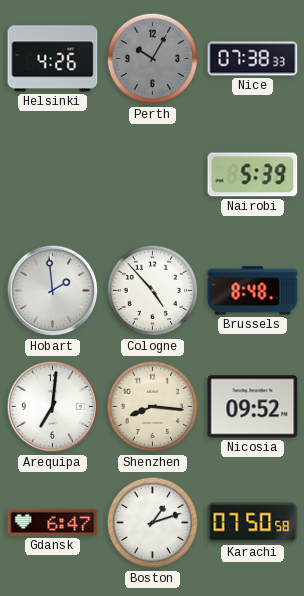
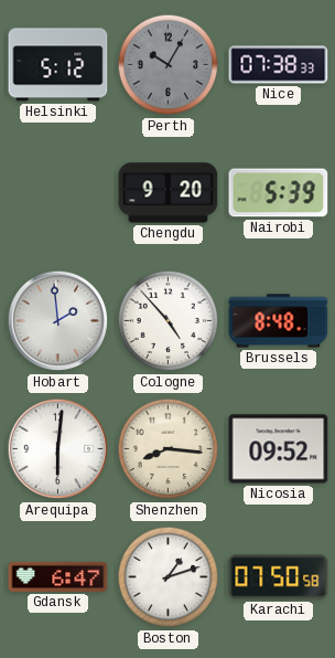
Helsinki: 4:26 -> 5:12 (58, 65)
Chengdu: none -> 9:20 (169, 193)
Arequipa: 7:01 -> 6:01 (58, 449)
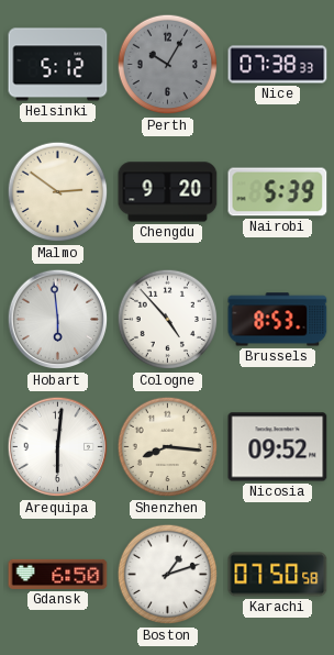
Malmo: none -> 2:51 (58, 192)
Hobart: 1:59 -> 5:59 (58, 320)
Brussels: 8:48 -> 8:53 (278, 320)
Gdansk: 6:47 -> 6:50 (58, 574)
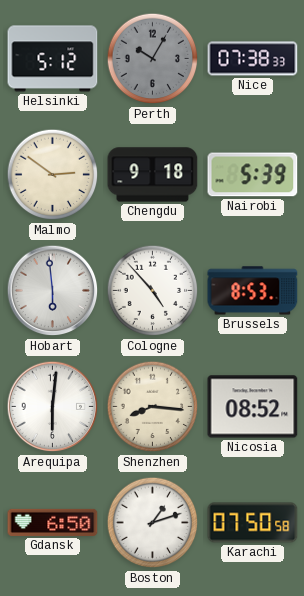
Chengdu: 9:20 -> 9:18 (153, 175)
Nicosia: 09:52 -> 08:52 (253, 407)
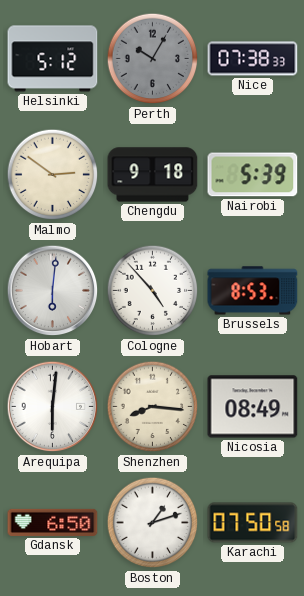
Hobart: 5:59 -> 6:01 (53, 291)
Nicosia: 08:52 -> 08:49 (253, 407)
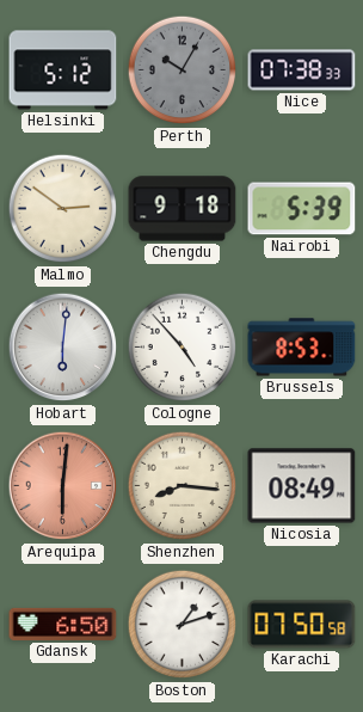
Arequipa dial: white -> salmon (63, 486)
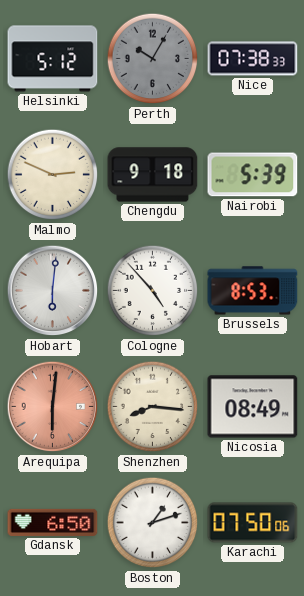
Malmo: 2:51 -> 2:49 (53, 175)
Karachi: 07:50:58 -> 07:50:06 (253, 523)
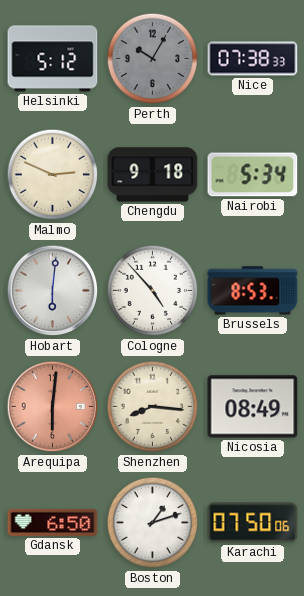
Nairobi: 5:39 -> 5:34 (253, 175)
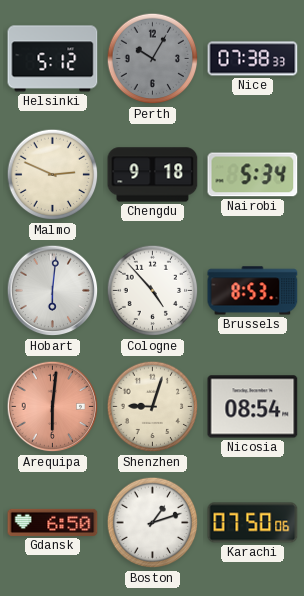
Shenzhen: 8:16 -> 9:03 (153, 407)
Nicosia: 08:49 -> 08:54 (253, 407)
